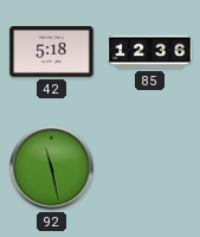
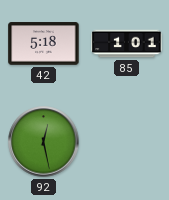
85: 12:36 -> 1:01 (127, 44)
92: 11:28 -> 12:28 (44, 142)
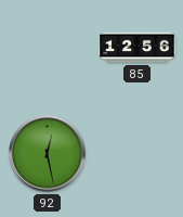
42: 5:18 -> none (44, 44)
85: 1:01 -> 12:56 (138, 48)
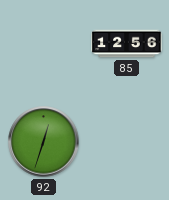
92: 12:28 -> 12:33 (44, 142)
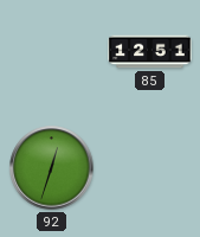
85: 12:56 -> 12:51 (150, 52)
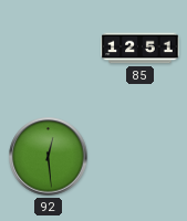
92: 12:33 -> 12:29 (49, 157)
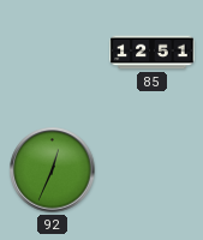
92: 12:29 -> 12:34 (53, 170)
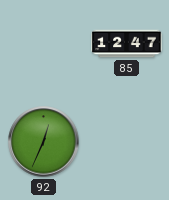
85: 12:51 -> 12:47 (127, 44)
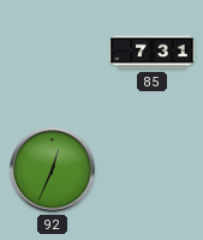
85: 12:47 -> 7:31 (153, 53)
